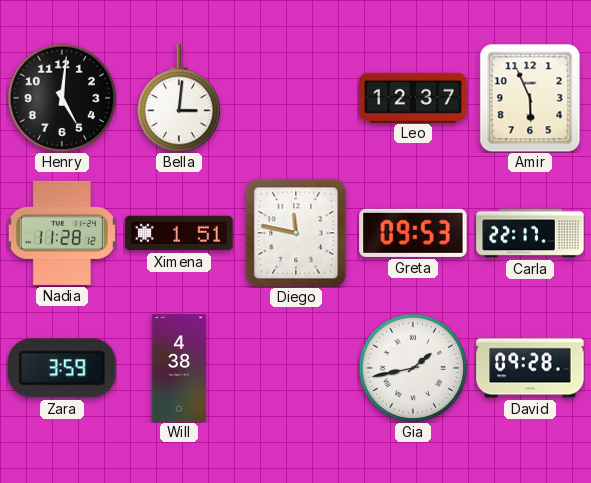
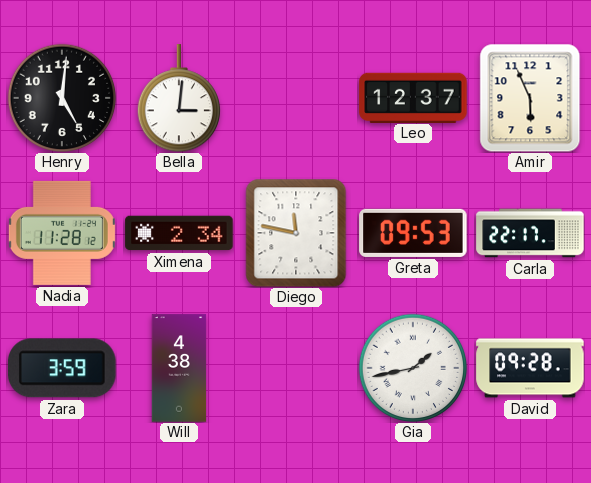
Ximena: 1:51 -> 2:34 (179, 233)
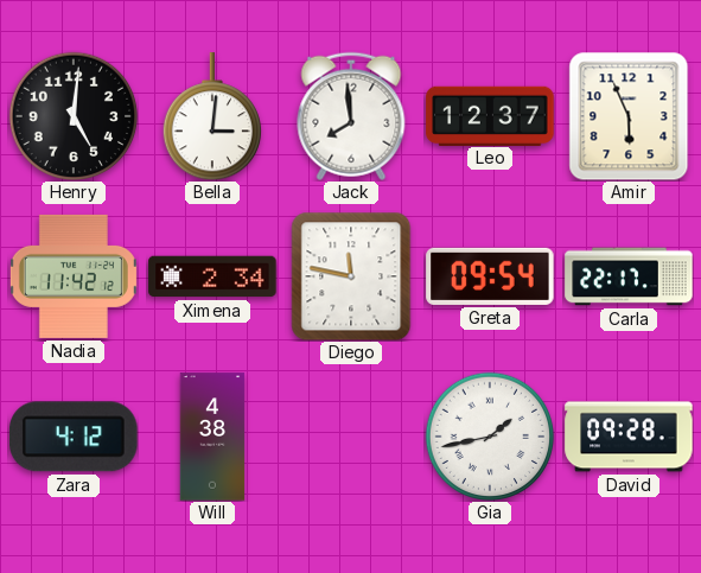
Jack: none -> 7:59 (351, 116)
Nadia: 11:28 -> 11:42 (74, 276)
Greta: 09:53 -> 09:54 (490, 276)
Zara: 3:59 -> 4:12 (74, 437)
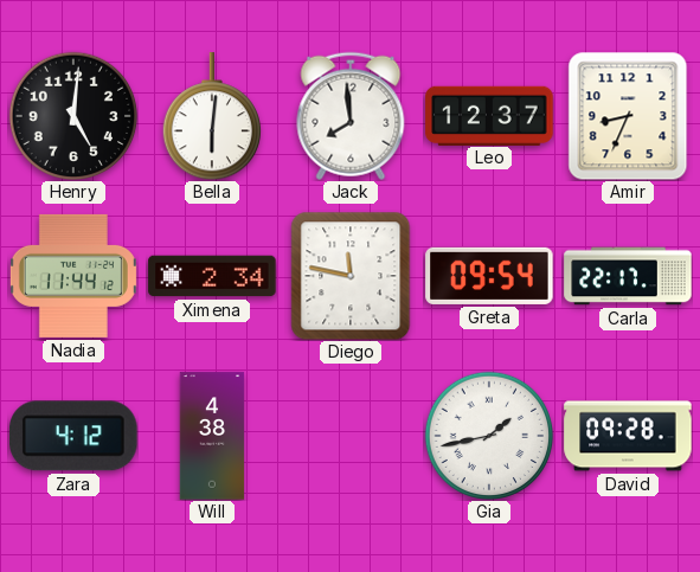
Bella: 3:01 -> 6:01 (211, 116)
Amir: 5:56 -> 8:34 (628, 116)
Nadia: 11:42 -> 11:44 (73, 276)
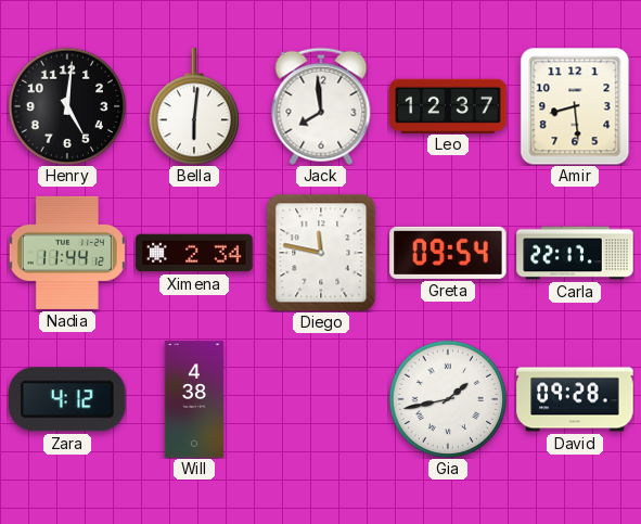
Amir: 8:34 -> 8:29 (575, 106)
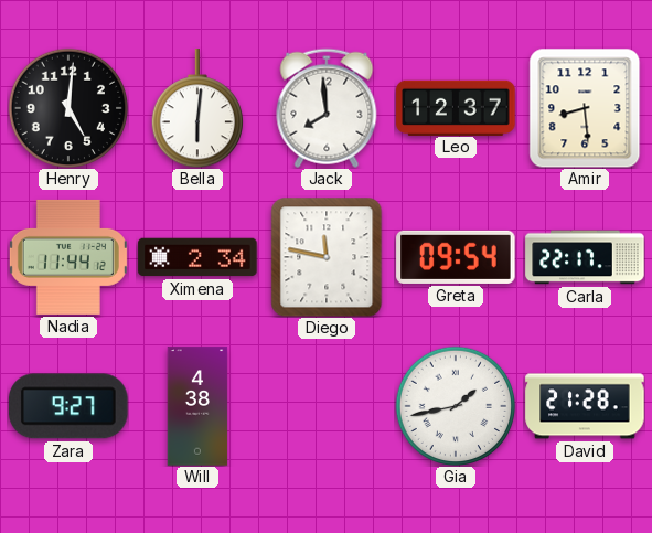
Zara: 4:12 -> 9:27 (68, 406)
David: 09:28 -> 21:28 (585, 406)
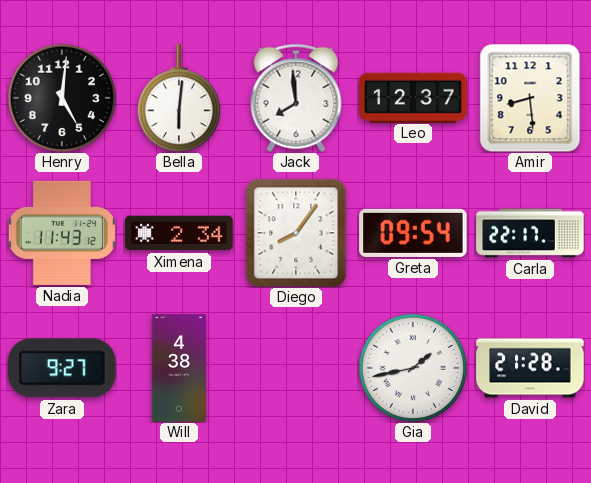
Nadia: 11:44 -> 11:43 (62, 233)
Diego: 11:47 -> 8:06 (296, 233)
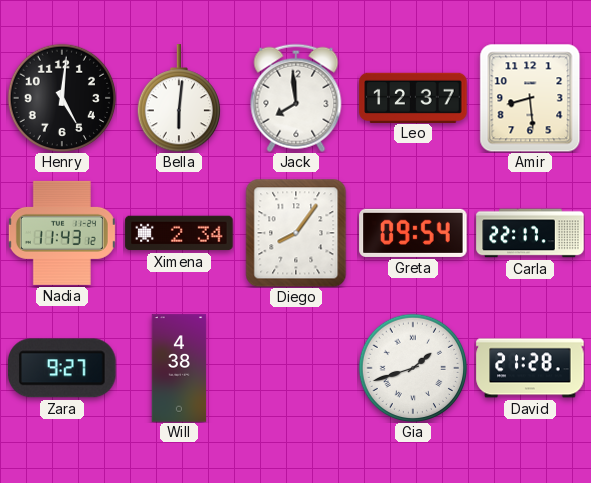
Gia: 1:43 -> 1:42 (412, 367)
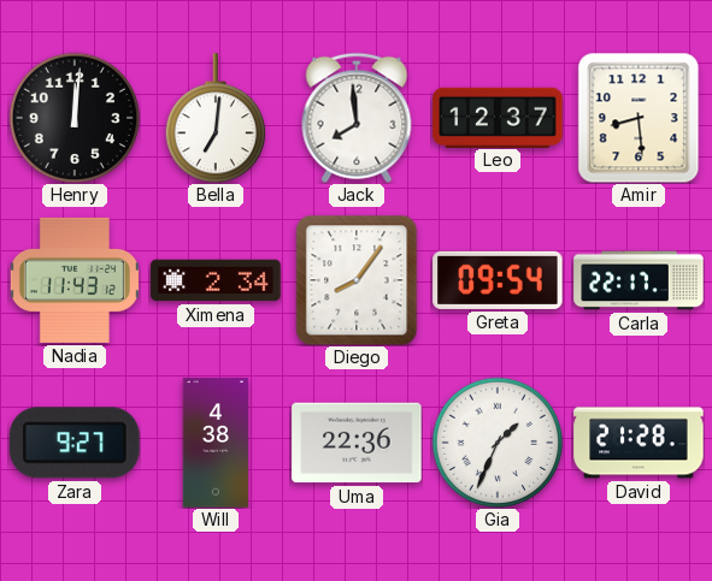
Henry: 5:01 -> 12:01 (73, 117)
Bella: 6:01 -> 7:01 (214, 118)
Uma: none -> 22:36 (357, 443)
Gia: 1:42 -> 1:34 (496, 441)
